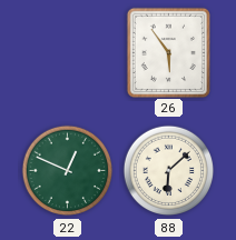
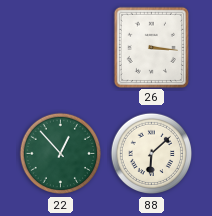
26: 5:54 -> 3:16 (151, 47)
22: 12:49 -> 12:53 (61, 154)
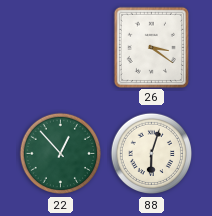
26: 3:16 -> 3:21 (151, 47)
88: 6:08 -> 6:03 (152, 154)
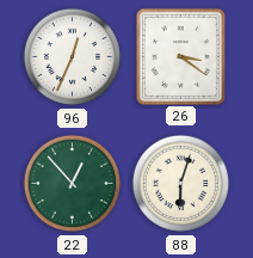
96: none -> 12:34 (73, 57)
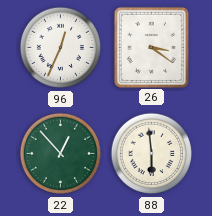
88: 6:03 -> 5:59 (152, 154)
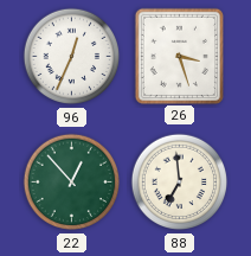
26: 3:21 -> 3:27 (179, 56)
88: 5:59 -> 6:59 (180, 183)
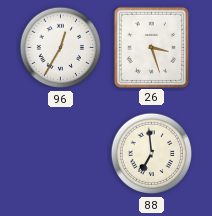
96: 12:34 -> 12:35 (61, 48)
22: 12:53 -> none (72, 183)
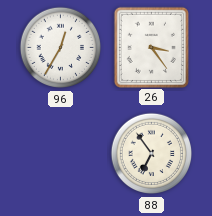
26: 3:27 -> 3:24 (151, 47)
88: 6:59 -> 6:54 (152, 154)
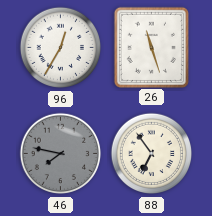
26: 3:24 -> 11:27 (151, 47)
46: none -> 7:47 (61, 154)
